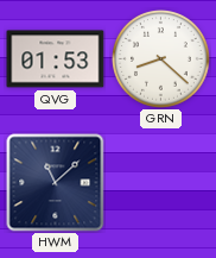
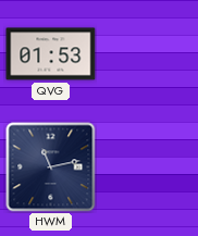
GRN: 8:22 -> none (161, 59)
HWM: 11:08 -> 11:13 (51, 167)
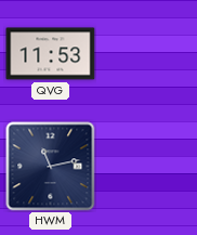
QVG: 01:53 -> 11:53 (51, 54)
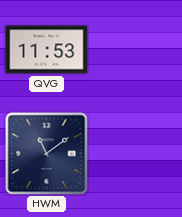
HWM: 11:13 -> 11:09 (47, 154)
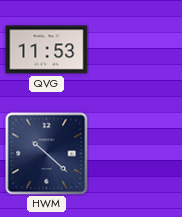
HWM: 11:09 -> 10:22 (47, 154)
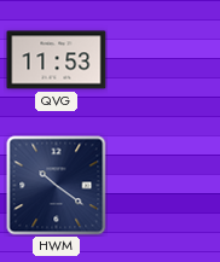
HWM: 10:22 -> 10:21 (57, 186)
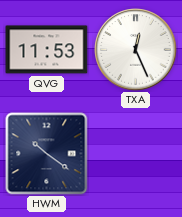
TXA: none -> 12:26 (136, 50)
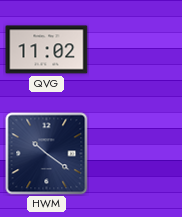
QVG: 11:53 -> 11:02 (47, 50)
TXA: 12:26 -> none (136, 50)
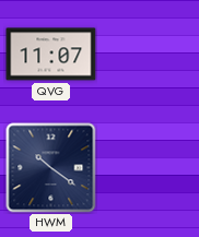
QVG: 11:02 -> 11:07 (51, 55)
